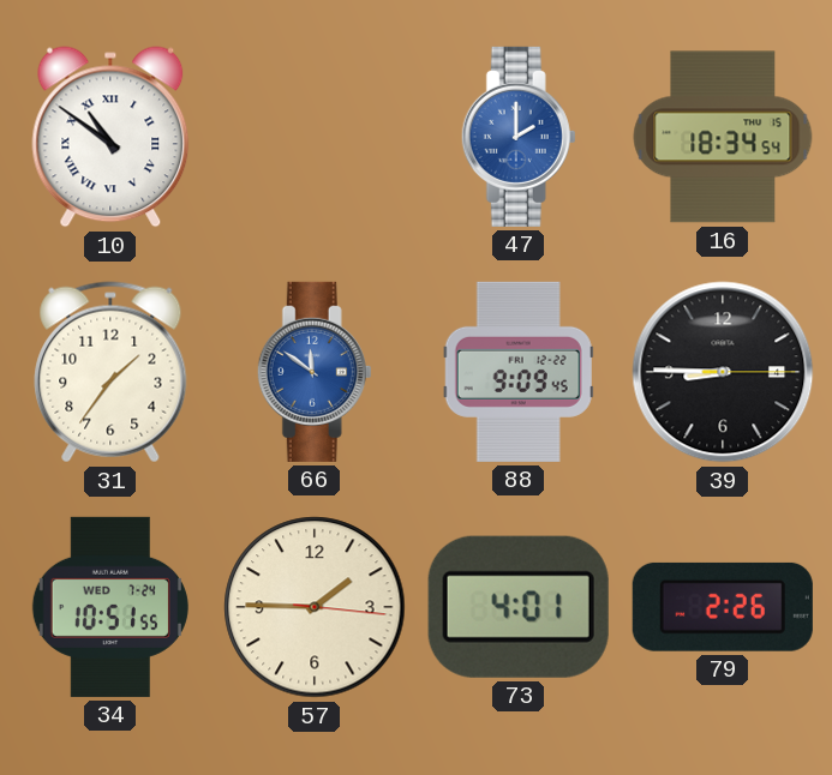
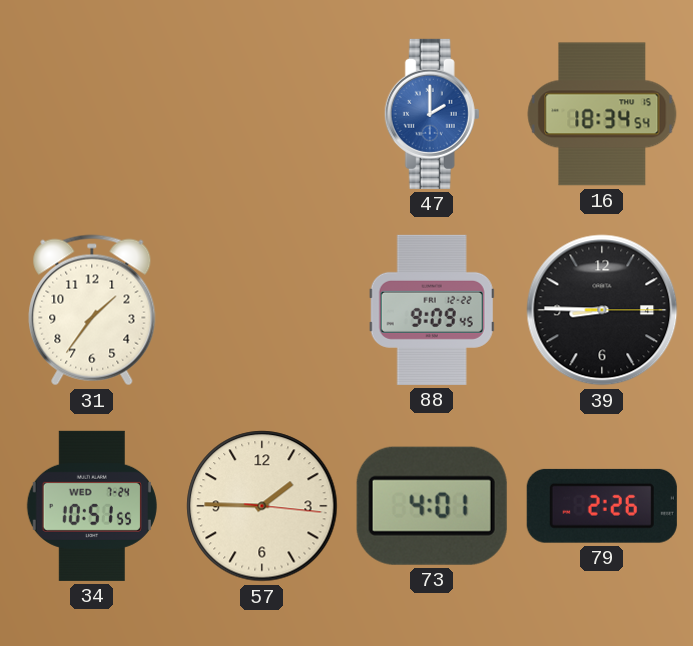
10: 10:51 -> none (110, 137)
66: 11:51 -> none (315, 372)
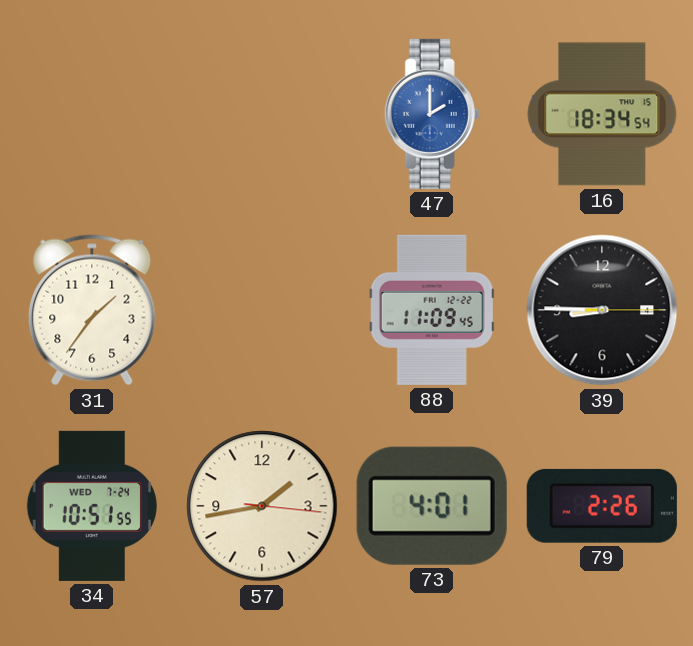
88: 9:09 -> 11:09 (432, 310)
57: 1:45 -> 1:43 (262, 506)
